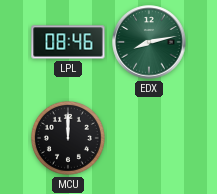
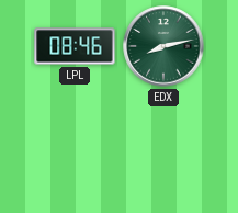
MCU: 12:00 -> none (68, 138)
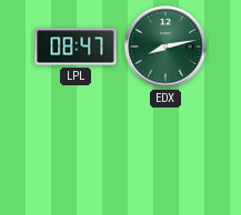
LPL: 08:46 -> 08:47 (76, 47)
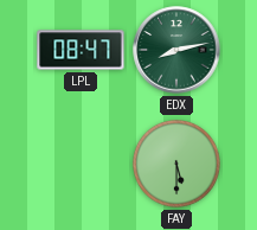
FAY: none -> 5:30 (176, 164)
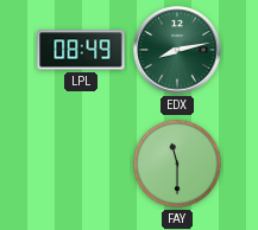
LPL: 08:47 -> 08:49 (81, 50)
FAY: 5:30 -> 11:30 (177, 164)
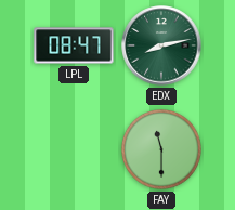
LPL: 08:49 -> 08:47 (74, 45)
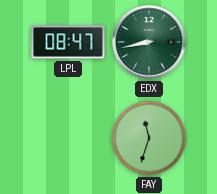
EDX: 8:13 -> 8:43 (149, 42)
FAY: 11:30 -> 11:33 (149, 138)
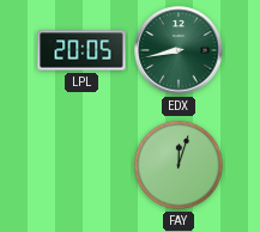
LPL: 08:47 -> 20:05 (81, 50)
FAY: 11:33 -> 12:03 (179, 165)
